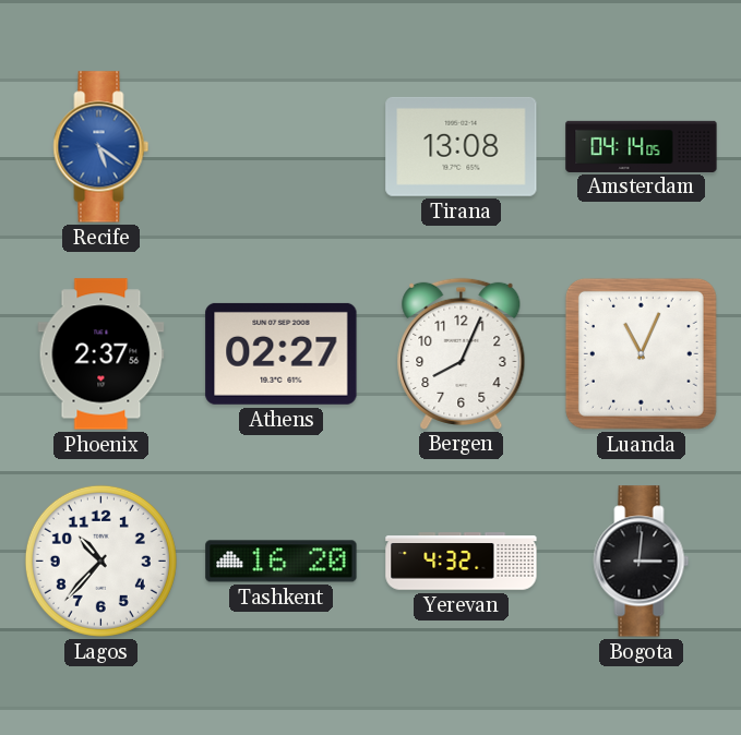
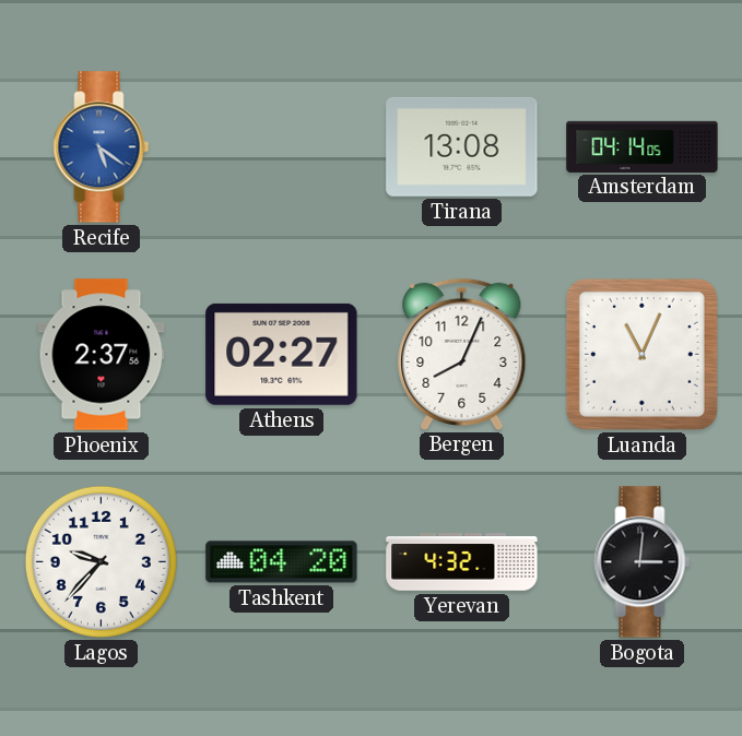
Lagos: 10:37 -> 9:37 (101, 561)
Tashkent: 16:20 -> 04:20 (282, 562)
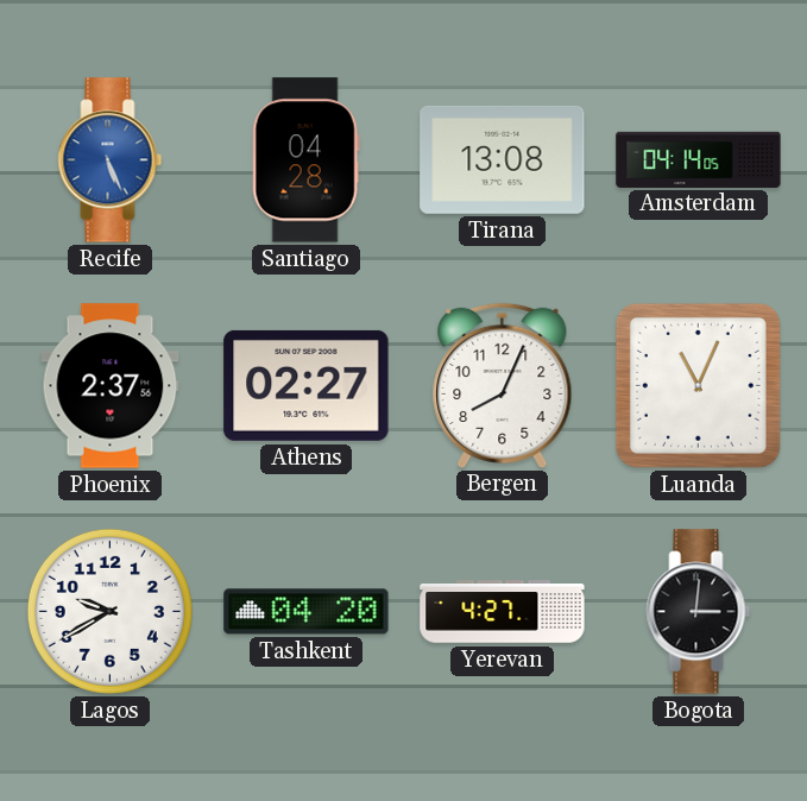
Recife: 5:21 -> 5:26 (111, 160)
Santiago: none -> 04:28 (305, 160)
Lagos: 9:37 -> 9:40 (109, 611)
Yerevan: 4:32 -> 4:27 (503, 612)
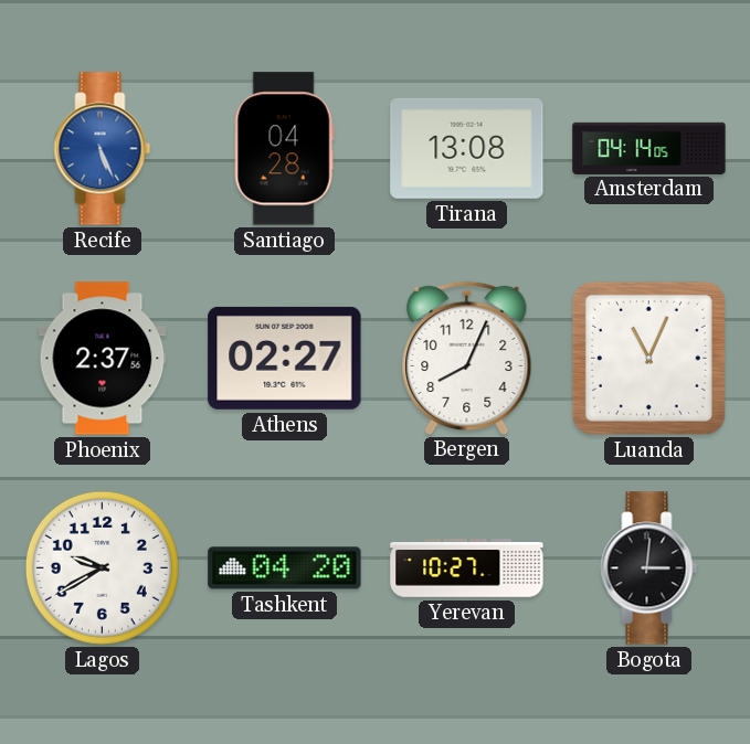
Yerevan: 4:27 -> 10:27 (467, 568)
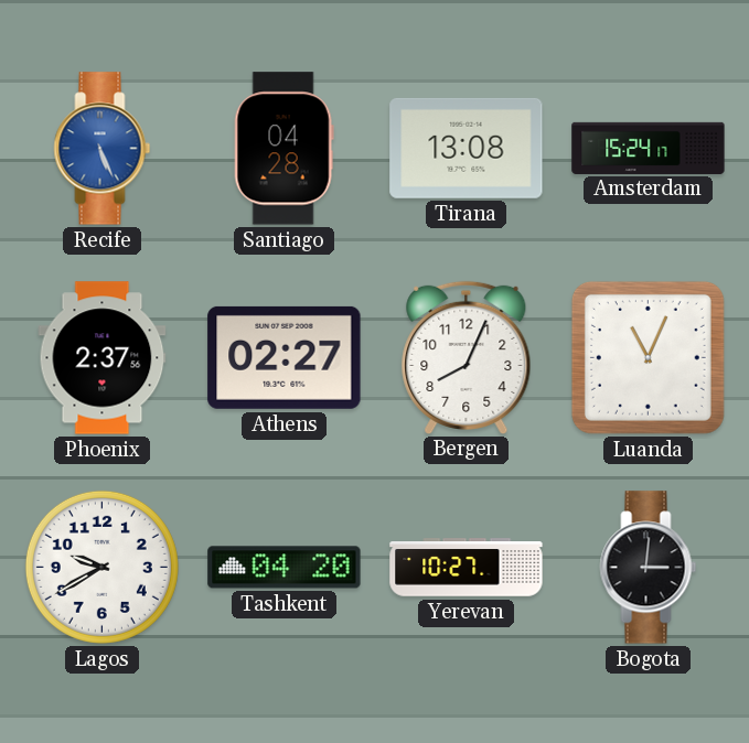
Amsterdam: 04:14 -> 15:24 (649, 148)
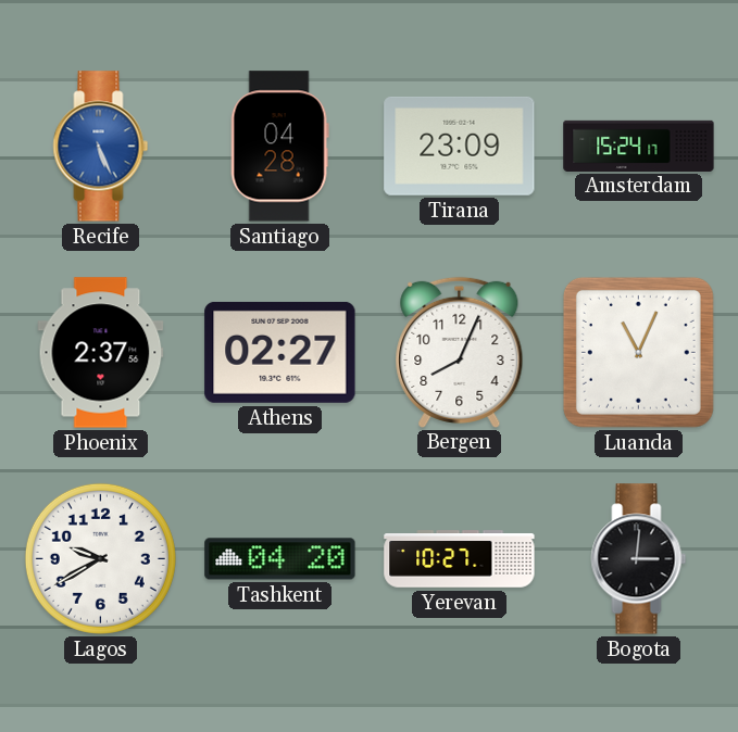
Tirana: 13:08 -> 23:09 (460, 146)
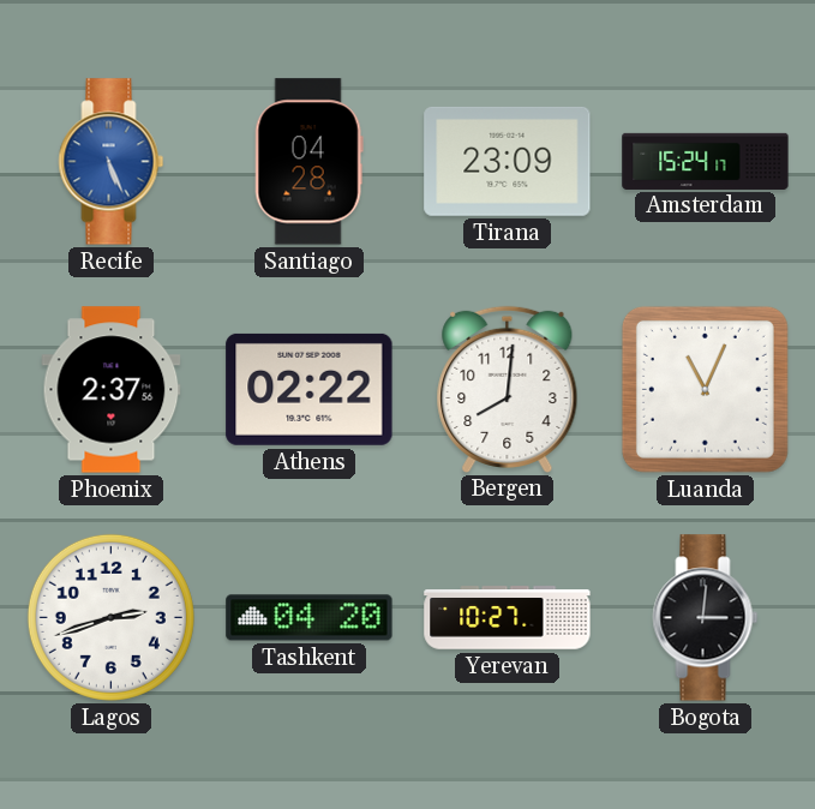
Athens: 02:27 -> 02:22 (310, 389)
Bergen: 8:04 -> 8:01 (508, 389)
Lagos: 9:40 -> 2:42 (110, 617)
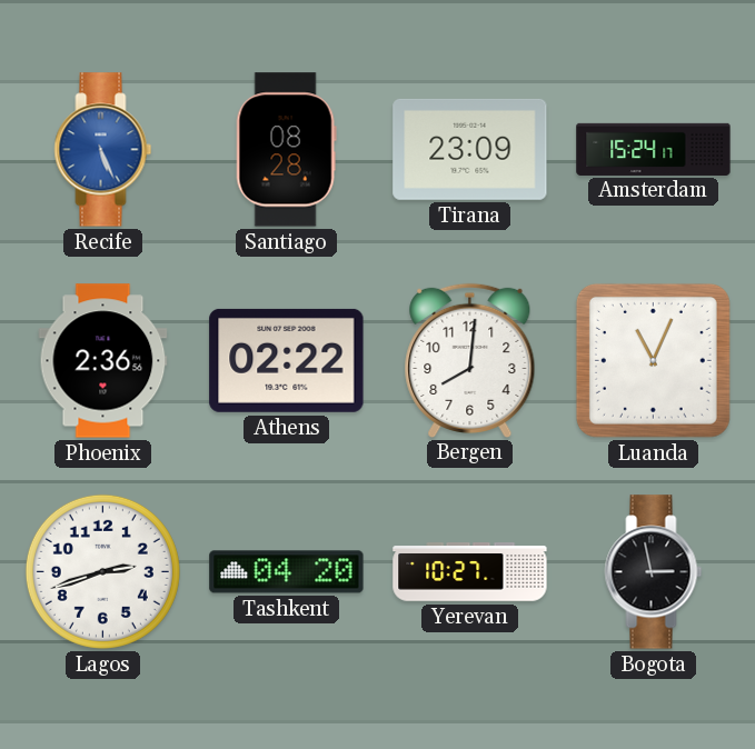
Santiago: 04:28 -> 08:28 (286, 150)
Phoenix: 2:37 -> 2:36 (103, 361)
Bogota: 3:01 -> 2:58 (654, 572)
